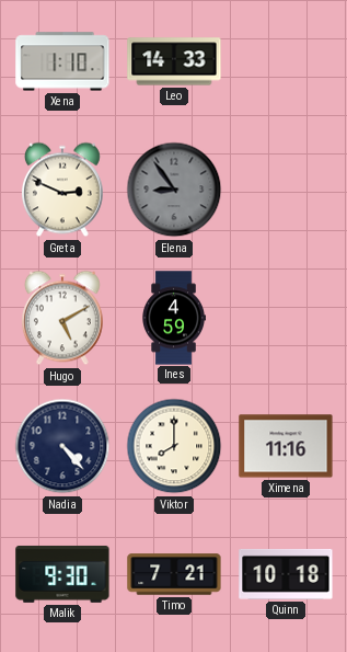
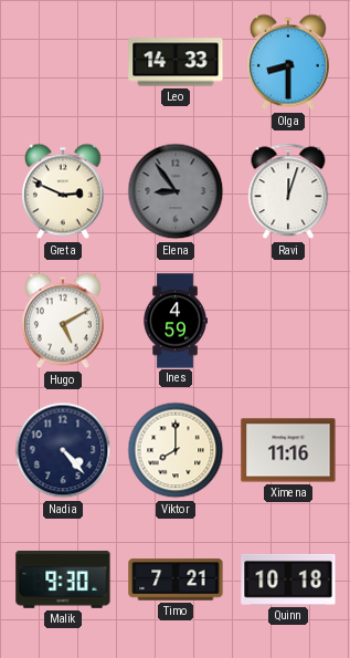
Xena: 1:10 -> none (62, 61)
Olga: none -> 8:30 (288, 62)
Ravi: none -> 12:03 (288, 191)
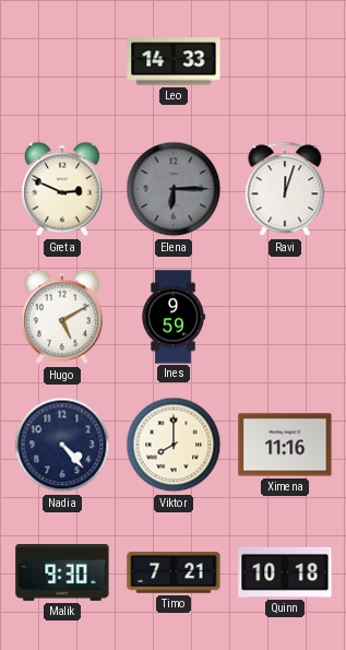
Olga: 8:30 -> none (288, 62)
Elena: 8:54 -> 6:15 (174, 189)
Ines: 4:59 -> 9:59 (172, 317)
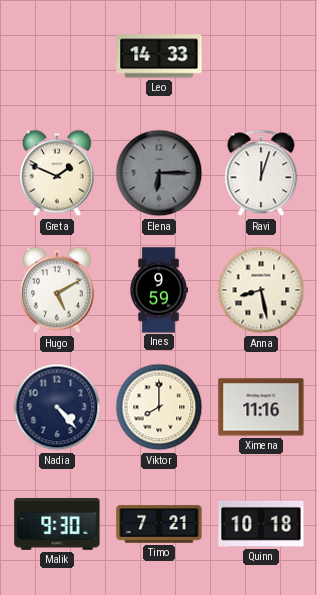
Greta: 2:49 -> 1:49 (57, 173)
Anna: none -> 8:28 (261, 290)
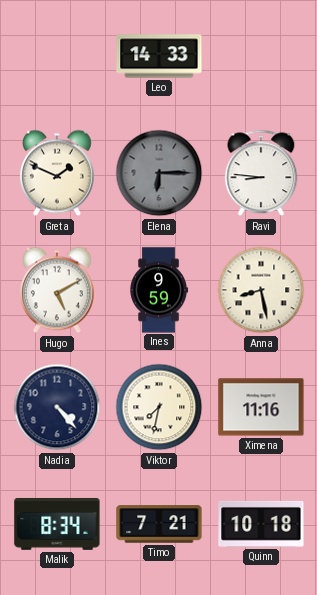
Ravi: 12:03 -> 8:46 (261, 173)
Viktor: 8:00 -> 7:32 (159, 407)
Malik: 9:30 -> 8:34 (57, 524)
